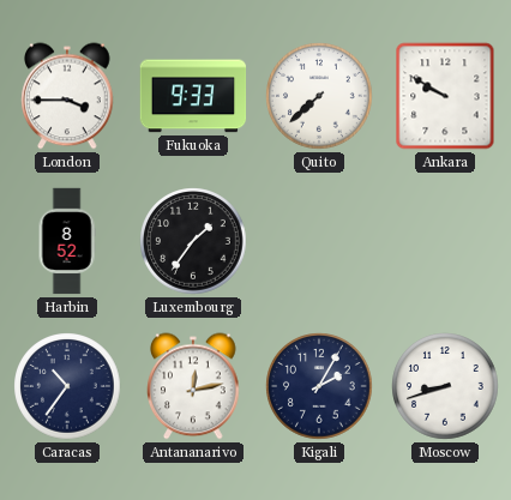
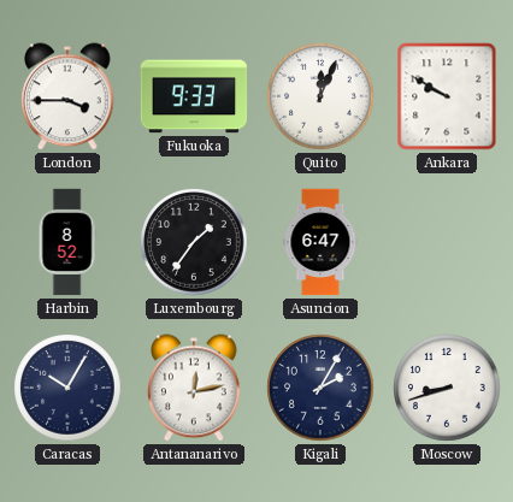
Quito: 7:38 -> 12:04 (320, 96)
Asuncion: none -> 6:47 (320, 242)
Caracas: 10:36 -> 10:05 (67, 388)
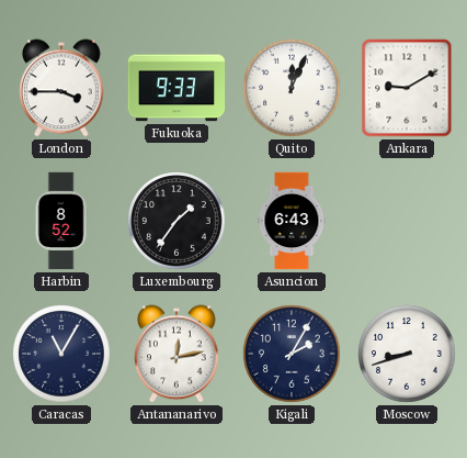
Ankara: 9:50 -> 9:10 (407, 88)
Asuncion: 6:47 -> 6:43 (292, 221)
Caracas: 10:05 -> 11:05 (61, 354)
